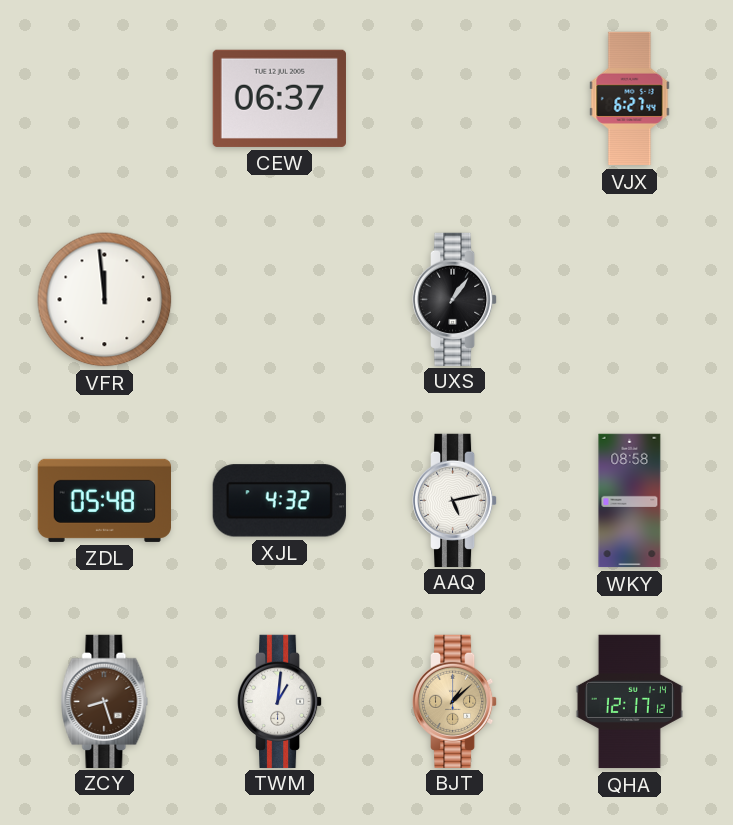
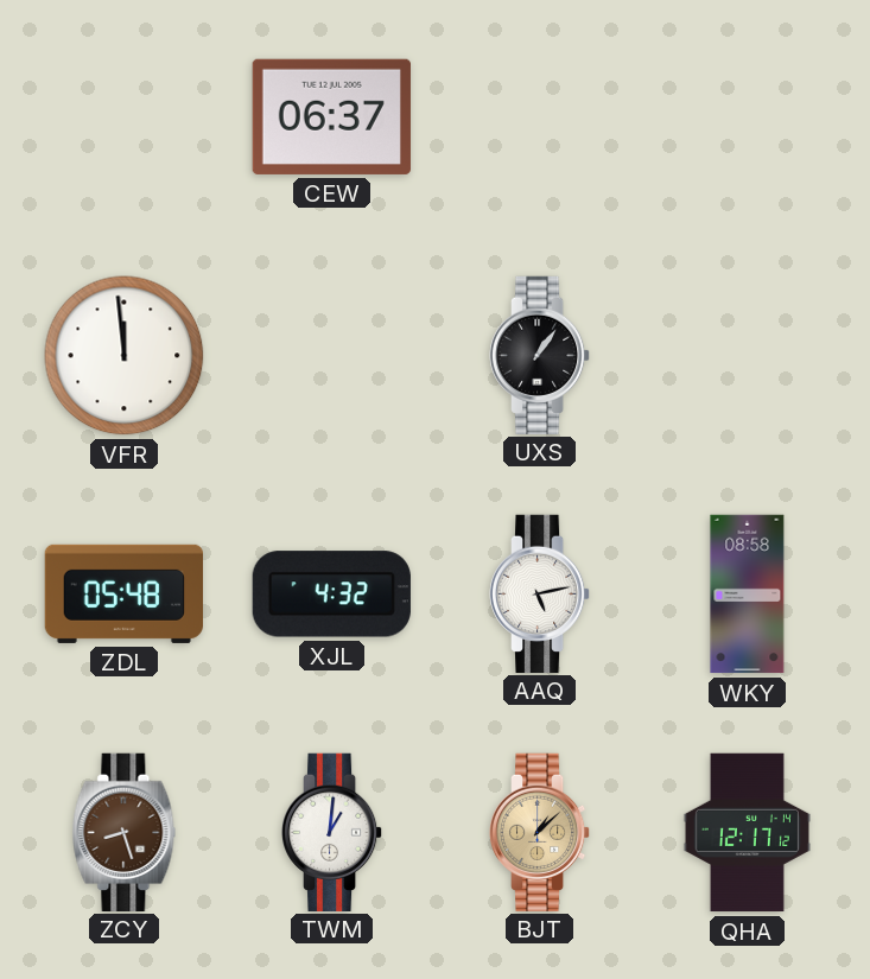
VJX: 6:27 -> none (630, 99)
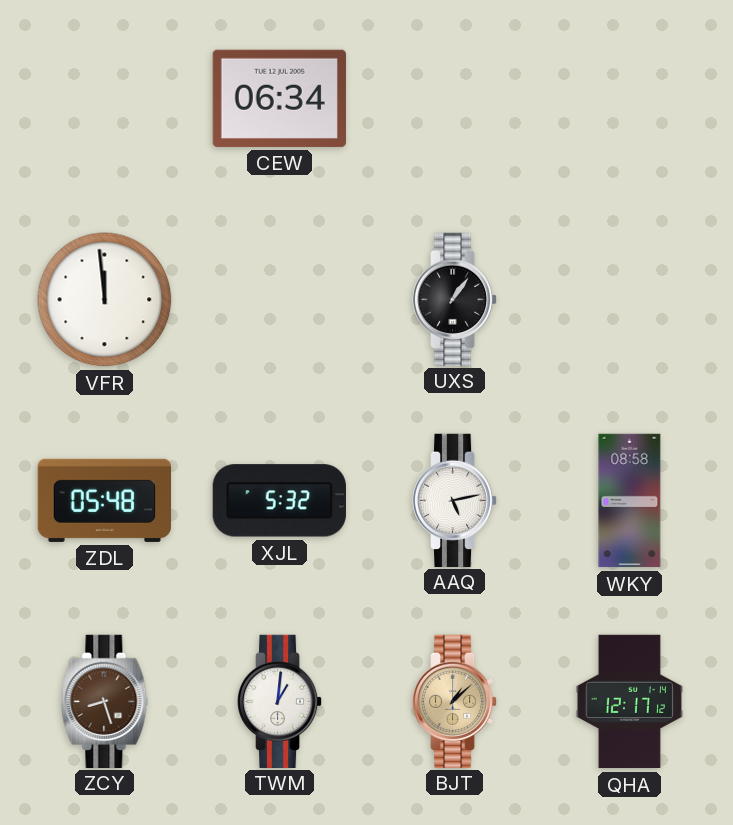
CEW: 06:37 -> 06:34 (279, 98)
XJL: 4:32 -> 5:32 (279, 501)
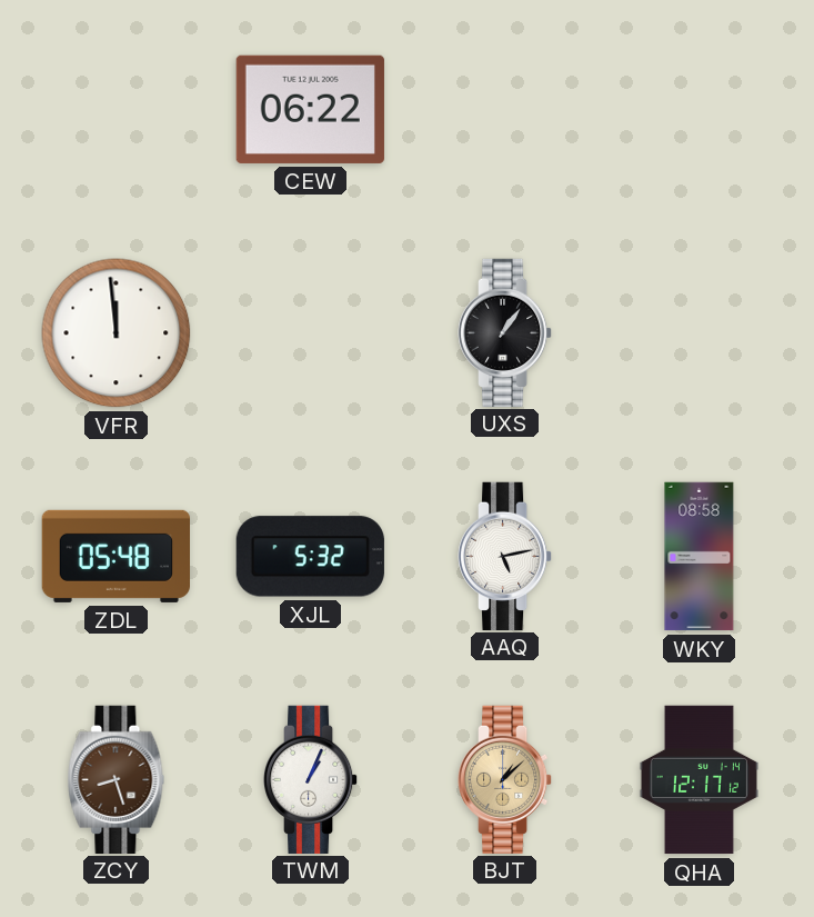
CEW: 06:34 -> 06:22 (310, 109)
TWM: 1:01 -> 1:04 (311, 779)
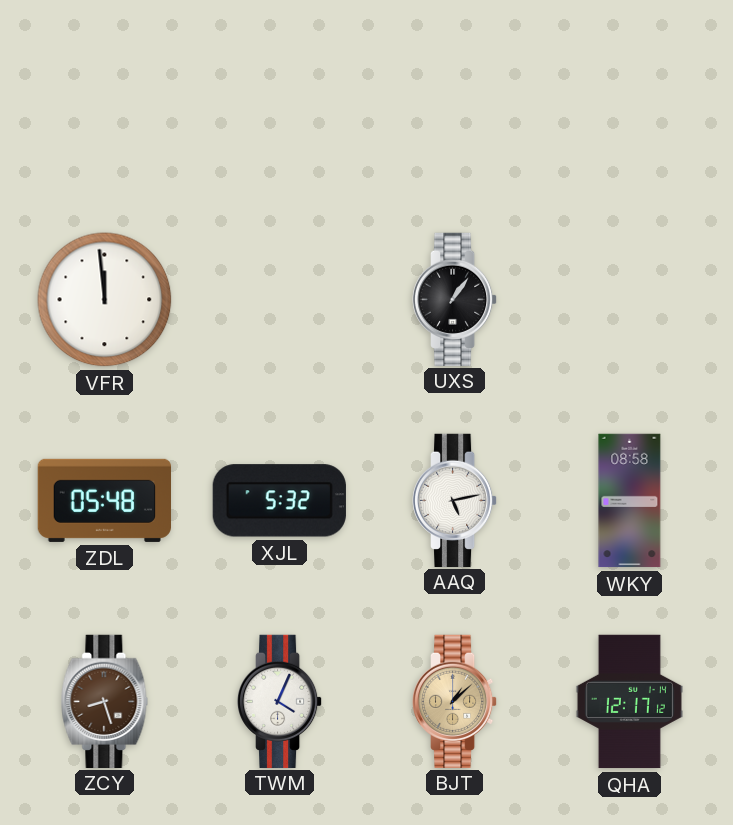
CEW: 06:22 -> none (310, 109)
TWM: 1:04 -> 4:04 (280, 701)
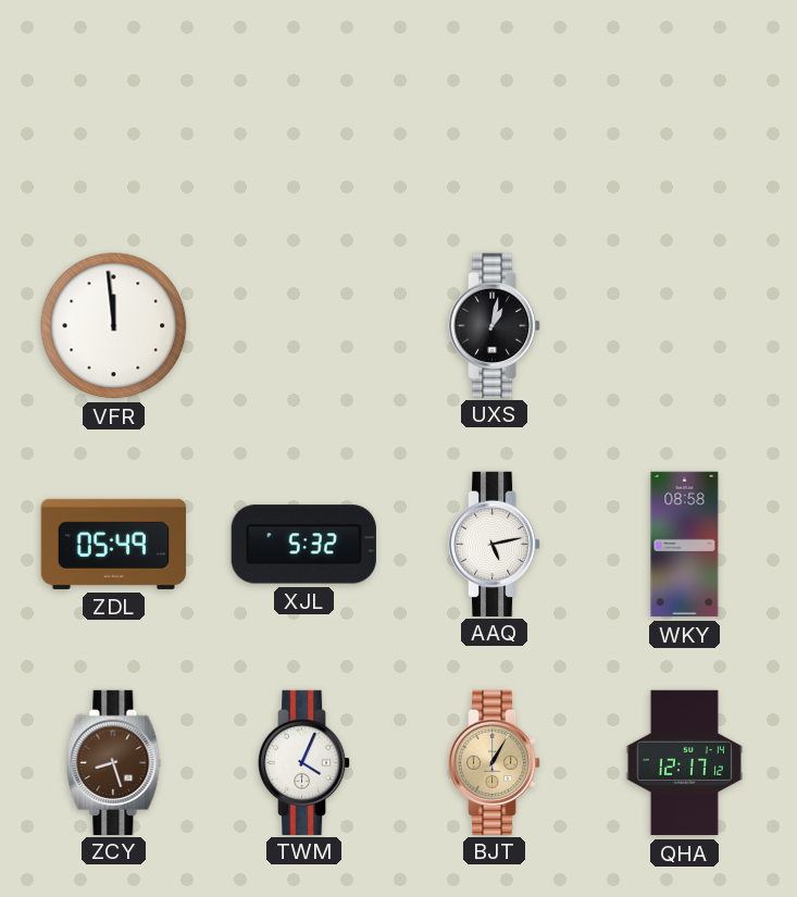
UXS: 1:06 -> 1:02 (495, 325)
ZDL: 05:48 -> 05:49 (113, 544)
BJT: 1:08 -> 1:05 (495, 762)
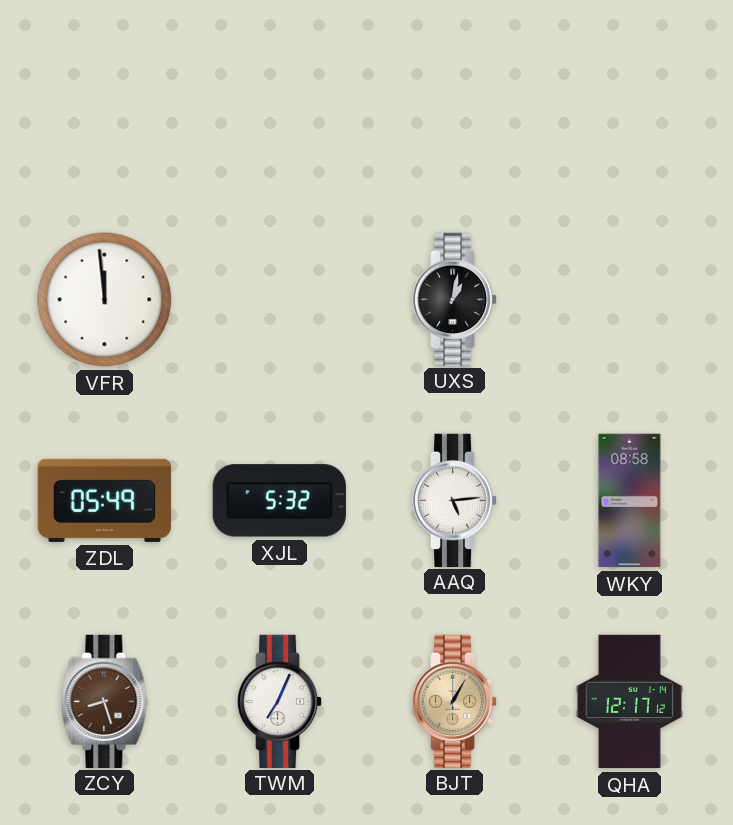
AAQ: 5:13 -> 5:14 (455, 500)
TWM: 4:04 -> 7:04 (280, 701)
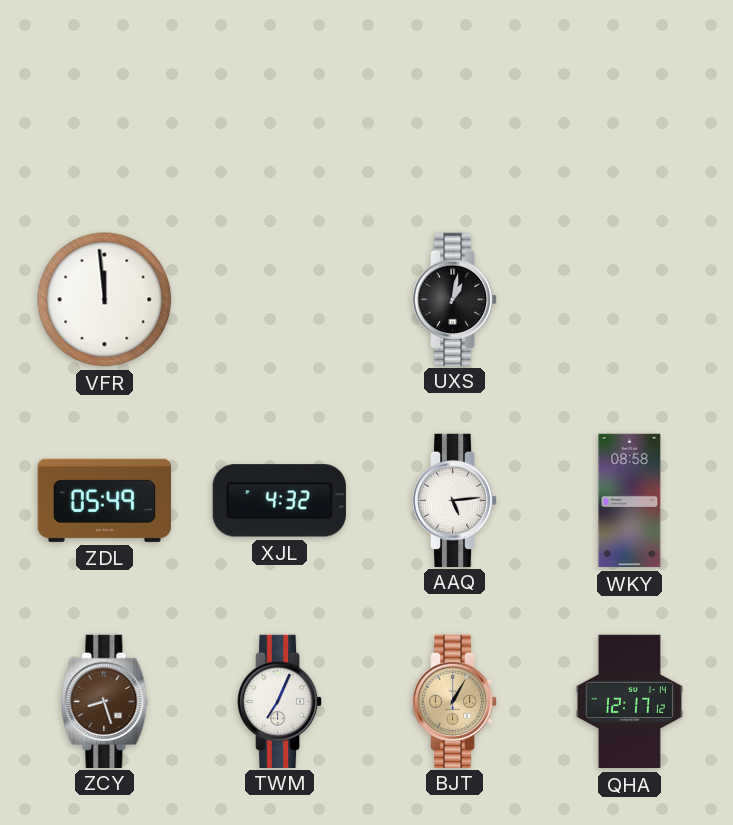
XJL: 5:32 -> 4:32 (279, 501)
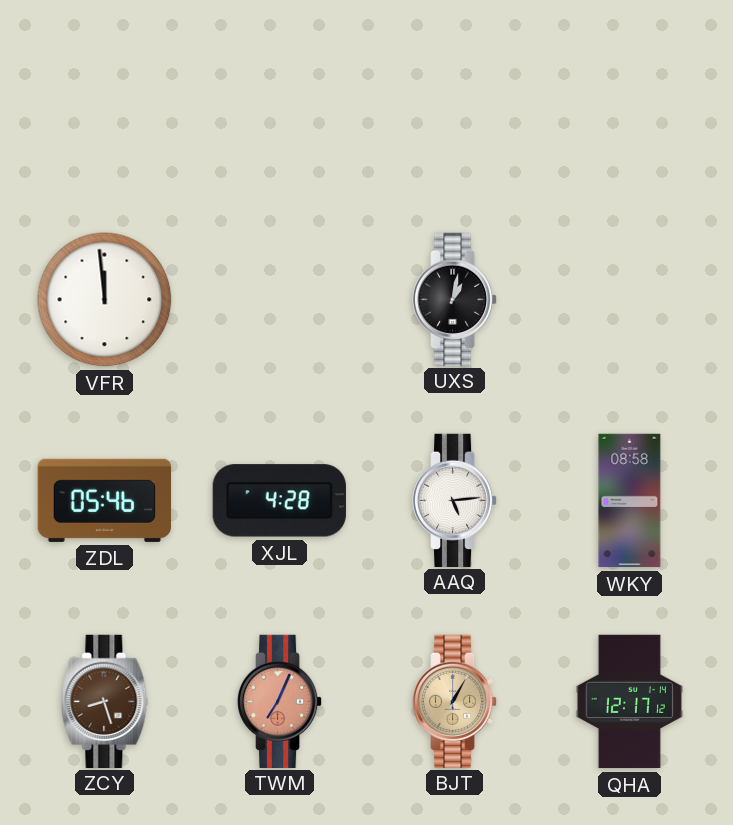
ZDL: 05:49 -> 05:46 (104, 500)
XJL: 4:32 -> 4:28 (279, 501)
TWM dial: white -> salmon (280, 701)
